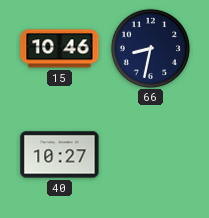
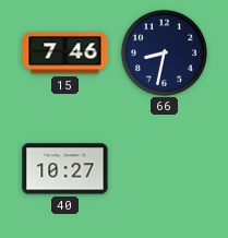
15: 10:46 -> 7:46 (65, 53)
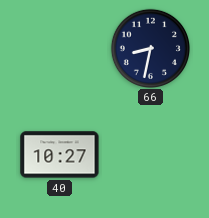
15: 7:46 -> none (65, 53)
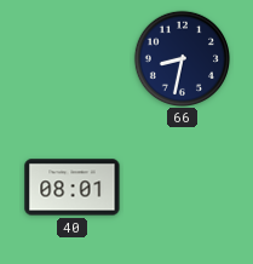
40: 10:27 -> 08:01 (73, 188)
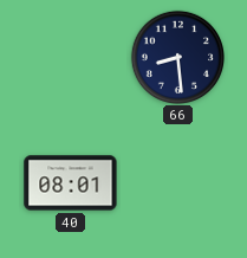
66: 8:32 -> 8:29 (177, 57)
